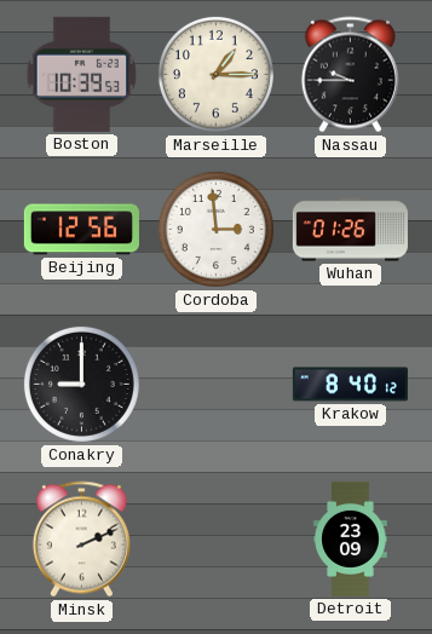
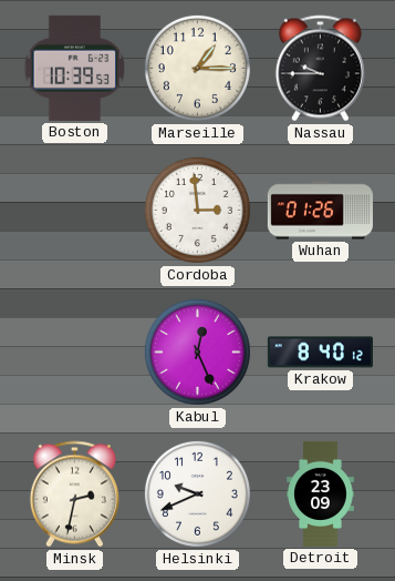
Beijing: 12:56 -> none (81, 230)
Conakry: 9:00 -> none (81, 384)
Kabul: none -> 12:26 (197, 351)
Minsk: 2:11 -> 2:32 (74, 495)
Helsinki: none -> 9:41 (197, 493)
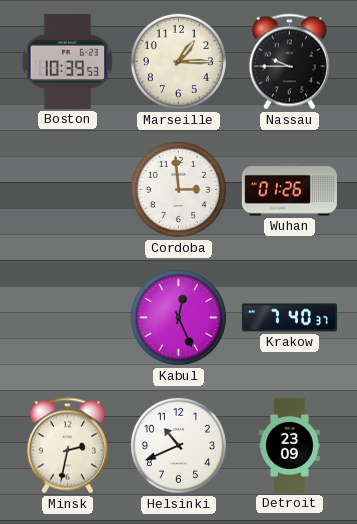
Krakow: 8:40 -> 7:40 (289, 318)
Helsinki: 9:41 -> 10:41 (178, 445)
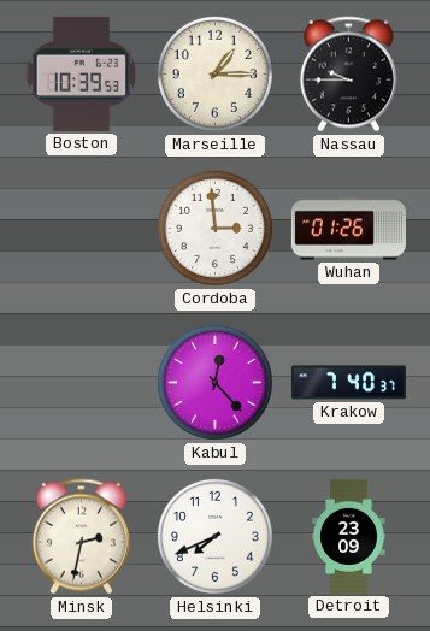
Kabul: 12:26 -> 12:23 (214, 382)
Helsinki: 10:41 -> 7:41 (214, 536)
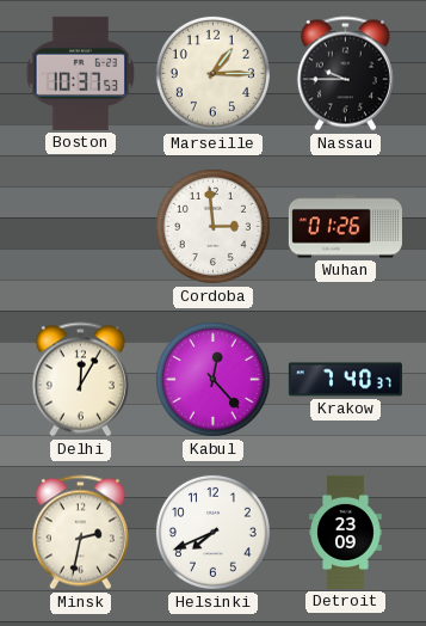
Boston: 10:39 -> 10:37 (81, 73)
Delhi: none -> 12:05 (80, 380)
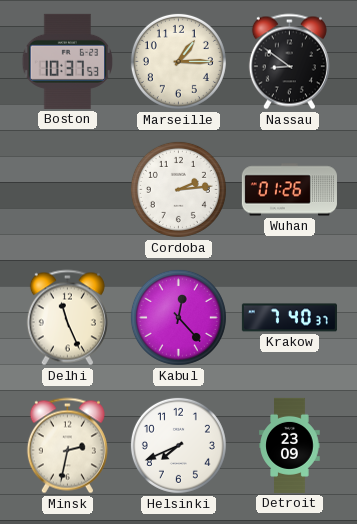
Nassau: 9:45 -> 8:51 (289, 62)
Cordoba: 2:59 -> 2:14 (178, 189)
Delhi: 12:05 -> 11:26 (67, 318)
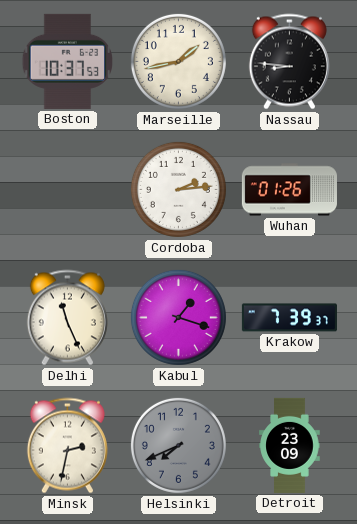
Marseille: 1:15 -> 1:43 (178, 61)
Nassau: 8:51 -> 8:46 (289, 62)
Kabul: 12:23 -> 1:18 (178, 317)
Krakow: 7:40 -> 7:39 (289, 318)
Helsinki dial: white -> grey (178, 445)
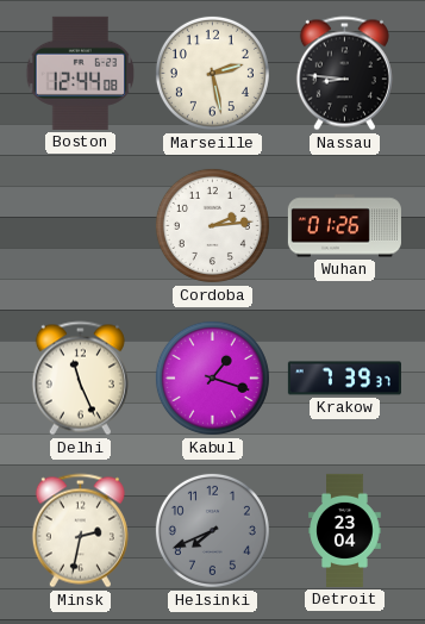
Boston: 10:37 -> 12:44 (81, 73)
Marseille: 1:43 -> 2:28 (212, 73)
Detroit: 23:09 -> 23:04 (345, 530)
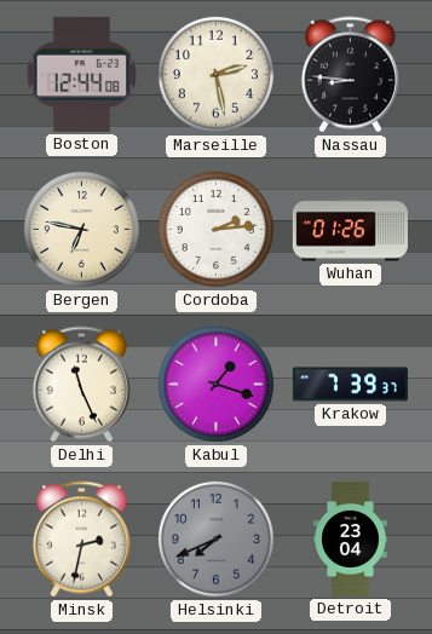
Bergen: none -> 6:47 (81, 229)
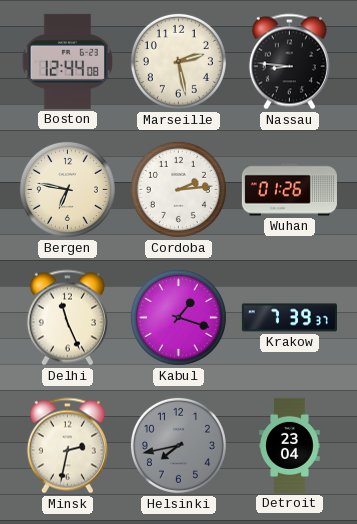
Helsinki: 7:41 -> 7:43 (178, 445)
